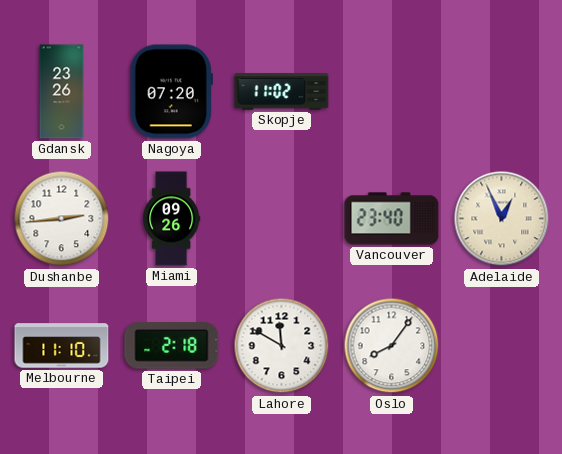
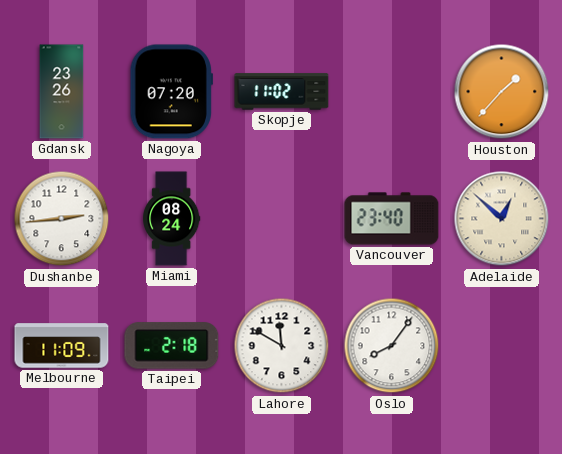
Houston: none -> 1:37 (502, 92)
Miami: 09:26 -> 08:24 (172, 219)
Adelaide: 12:56 -> 12:52 (502, 219)
Melbourne: 11:10 -> 11:09 (62, 346)
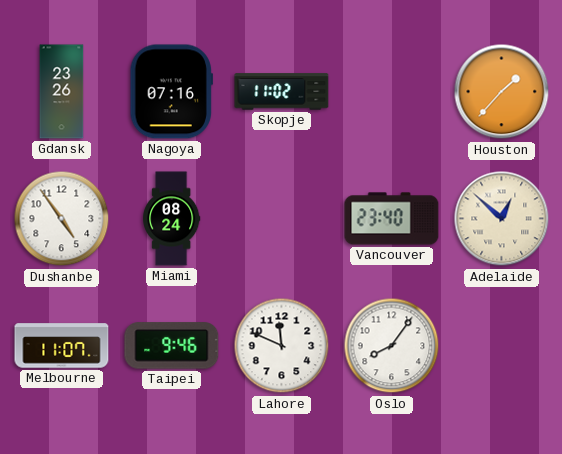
Nagoya: 07:20 -> 07:16 (171, 92)
Dushanbe: 2:44 -> 4:54 (62, 219)
Melbourne: 11:09 -> 11:07 (62, 346)
Taipei: 2:18 -> 9:46 (172, 346)
Lahore: 11:50 -> 11:49 (282, 346)
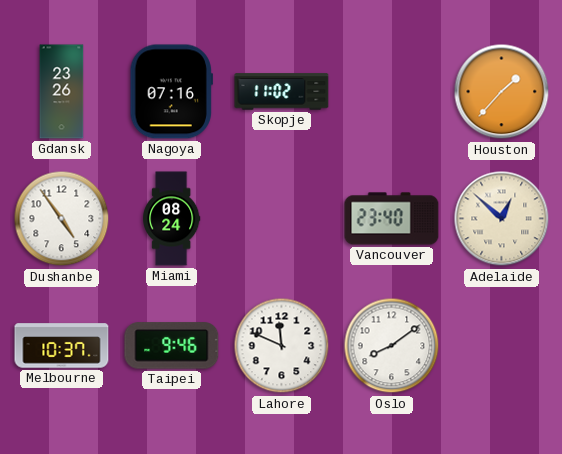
Melbourne: 11:07 -> 10:37 (62, 346)
Oslo: 8:06 -> 8:09 (392, 346)
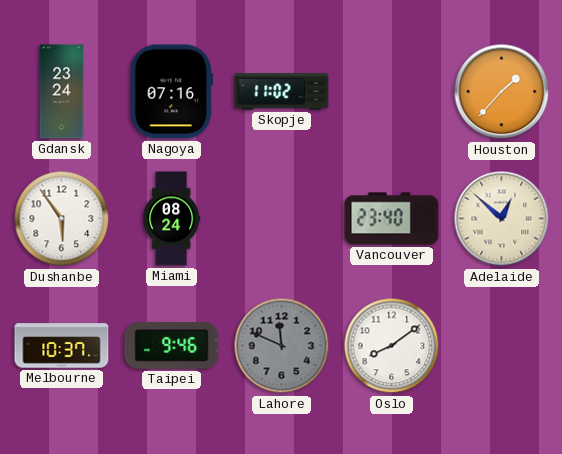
Gdansk: 23:26 -> 23:24 (62, 92)
Dushanbe: 4:54 -> 5:54 (62, 219)
Lahore dial: white -> grey (282, 346)
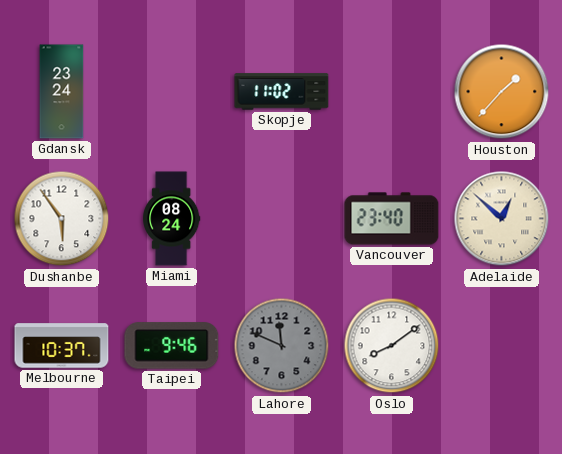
Nagoya: 07:16 -> none (171, 92)
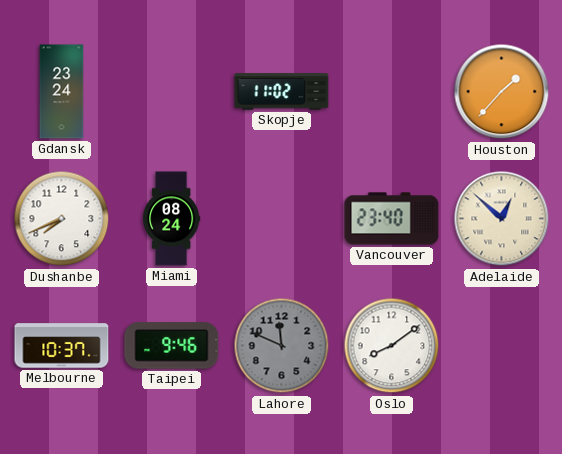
Dushanbe: 5:54 -> 7:41 (62, 219)
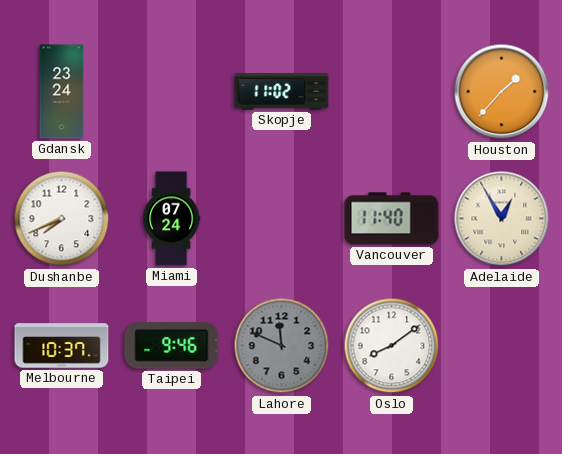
Miami: 08:24 -> 07:24 (172, 219)
Vancouver: 23:40 -> 11:40 (392, 219)
Adelaide: 12:52 -> 12:55 (502, 219)
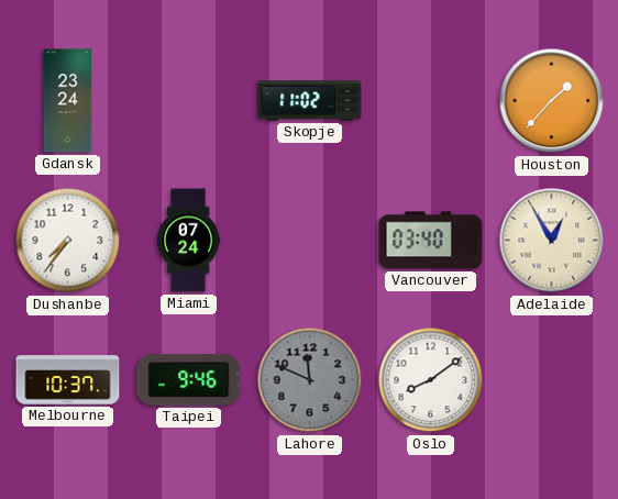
Dushanbe: 7:41 -> 7:36 (68, 241)
Vancouver: 11:40 -> 03:40 (431, 241)
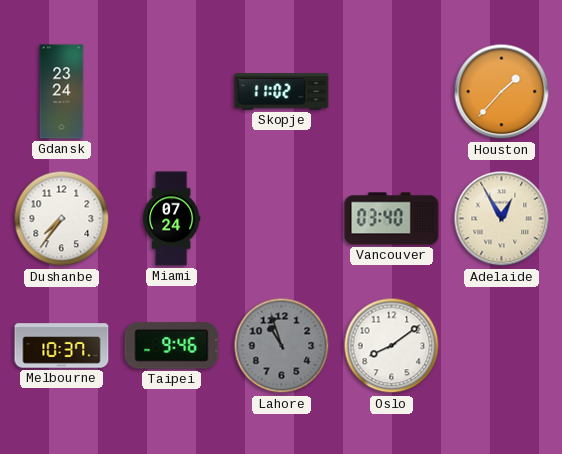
Lahore: 11:49 -> 10:57 (282, 346)
